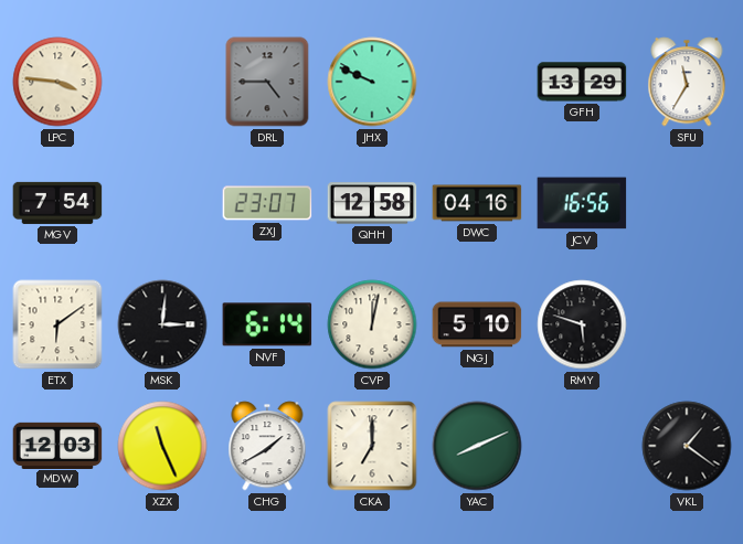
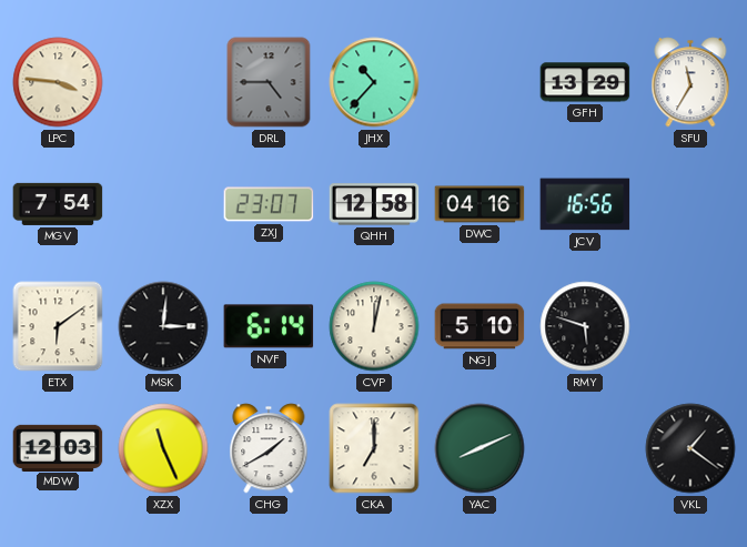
JHX: 9:49 -> 10:37 (374, 82)
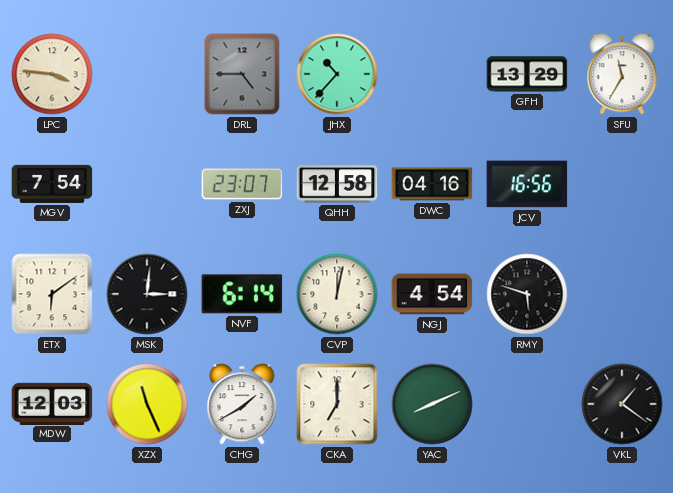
NGJ: 5:10 -> 4:54 (432, 294)
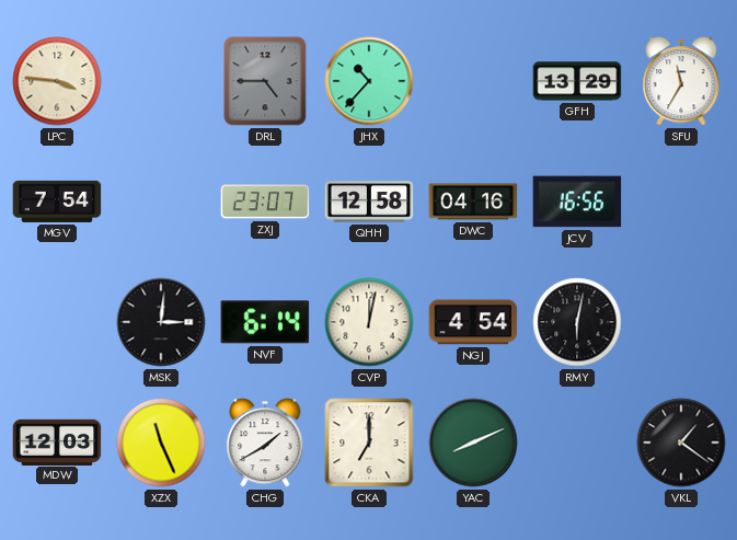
ETX: 6:09 -> none (52, 294)
RMY: 5:48 -> 6:02 (577, 322)
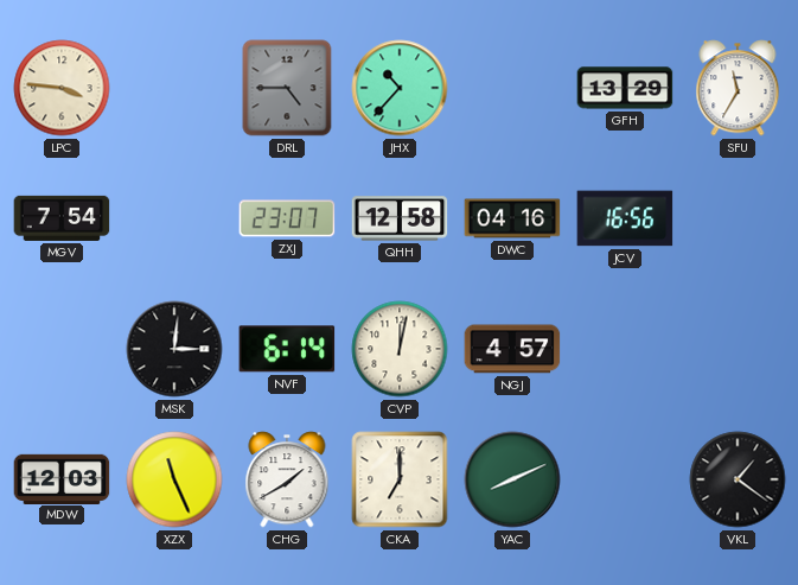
NGJ: 4:54 -> 4:57 (512, 349)
RMY: 6:02 -> none (577, 322)
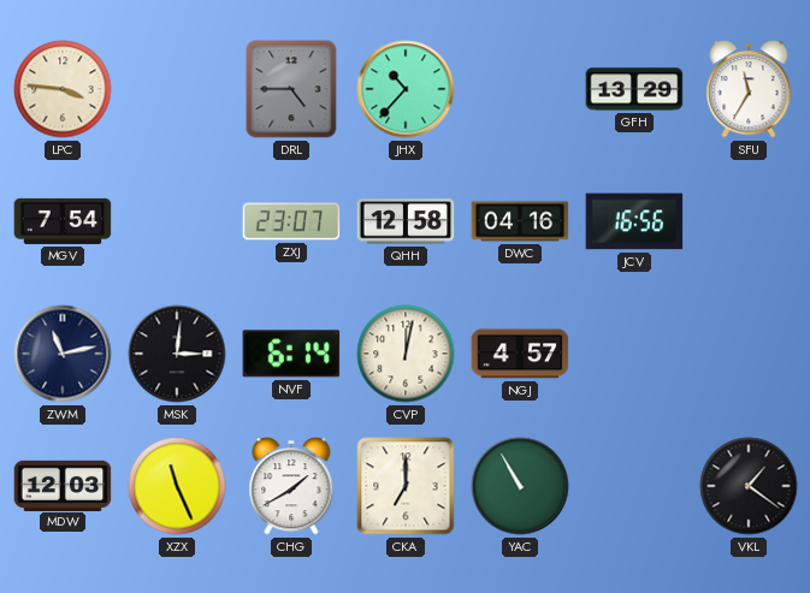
ZWM: none -> 11:13 (63, 354)
YAC: 8:11 -> 10:55 (520, 486)
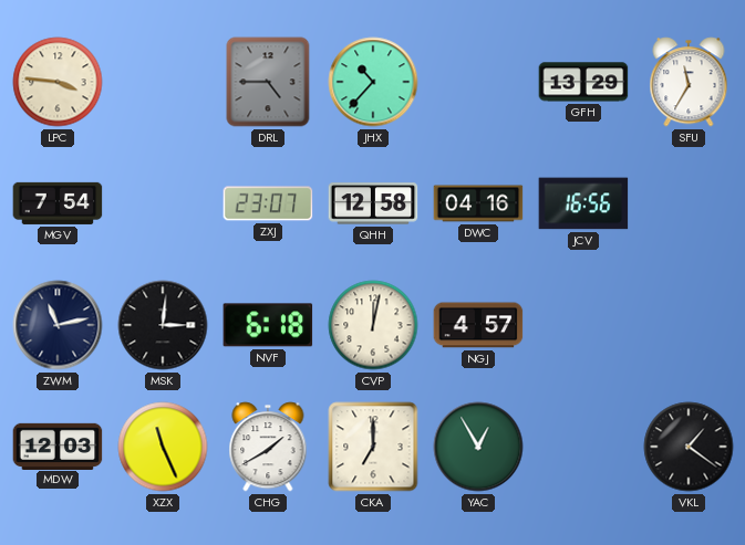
NVF: 6:14 -> 6:18 (268, 325)
YAC: 10:55 -> 12:55 (478, 447)
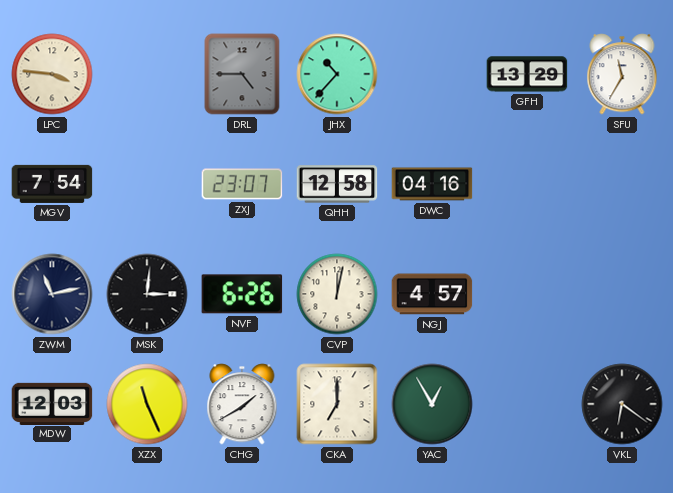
JCV: 16:56 -> none (583, 203)
NVF: 6:18 -> 6:26 (242, 294)
VKL: 1:21 -> 6:21 (622, 404)
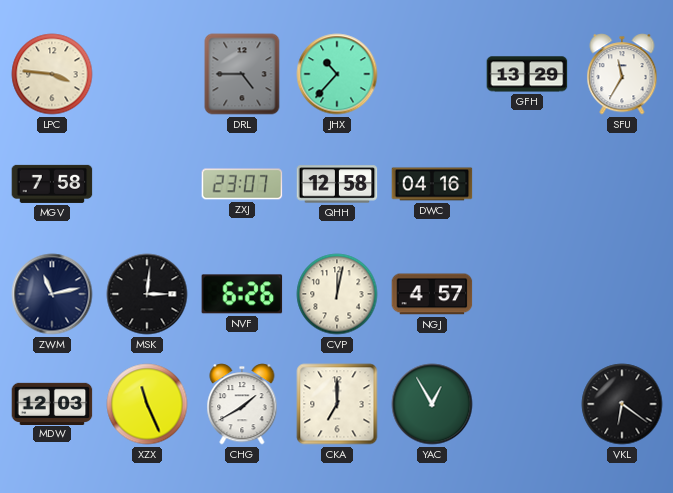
MGV: 7:54 -> 7:58 (52, 184)
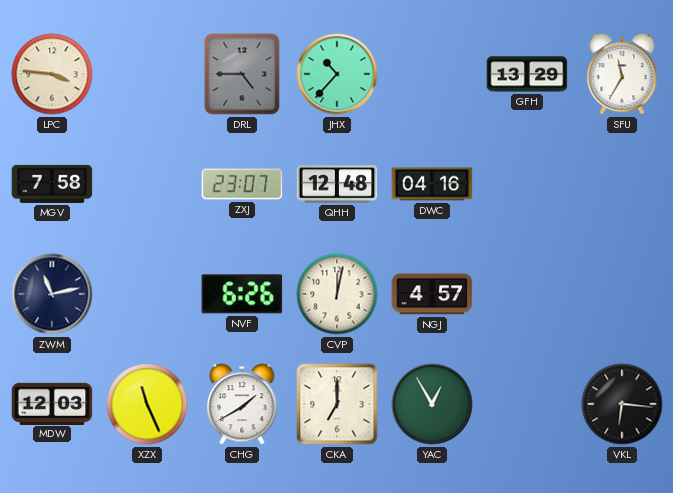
QHH: 12:58 -> 12:48 (337, 184)
MSK: 3:01 -> none (147, 294)
VKL: 6:21 -> 6:16 (622, 404)
